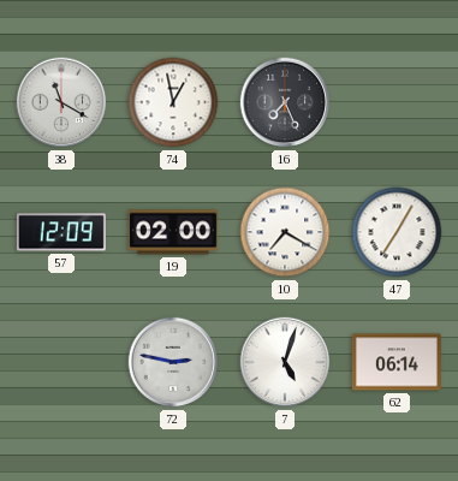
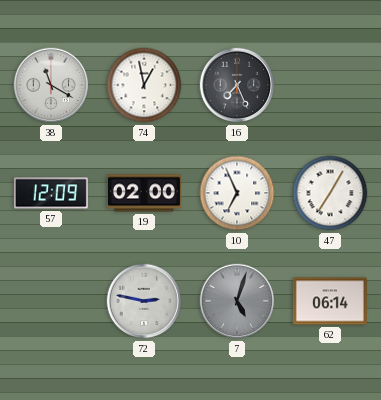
10: 7:20 -> 6:56 (237, 193)
7 dial: white -> grey (237, 301)
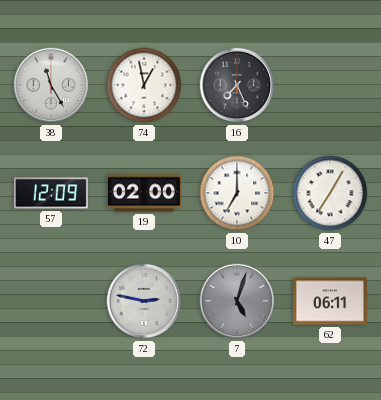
38: 11:20 -> 11:25 (51, 85)
10: 6:56 -> 7:00 (237, 193)
62: 06:14 -> 06:11 (330, 301)
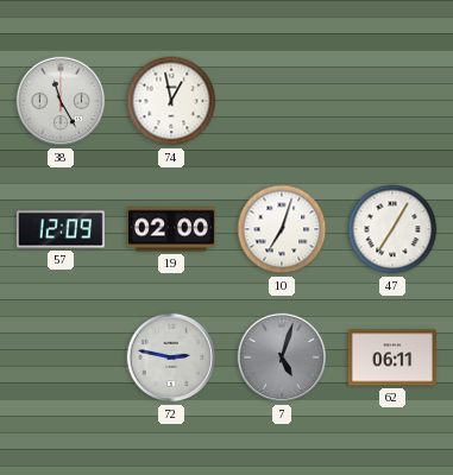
16: 7:26 -> none (237, 85)
10: 7:00 -> 7:03 (282, 229)
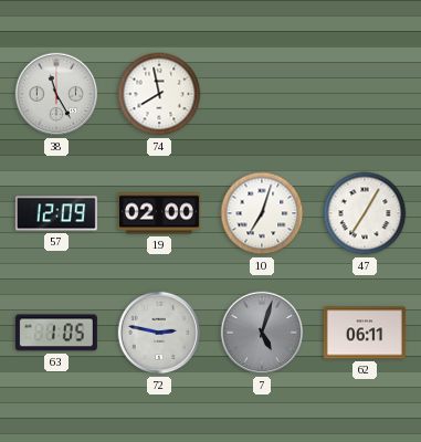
74: 12:58 -> 7:58 (159, 94)
63: none -> 1:05 (56, 333)
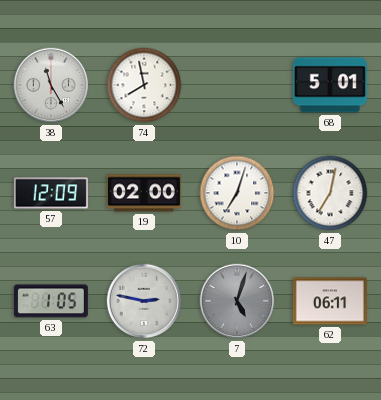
68: none -> 5:01 (330, 85)
47: 7:05 -> 7:02 (330, 193)
